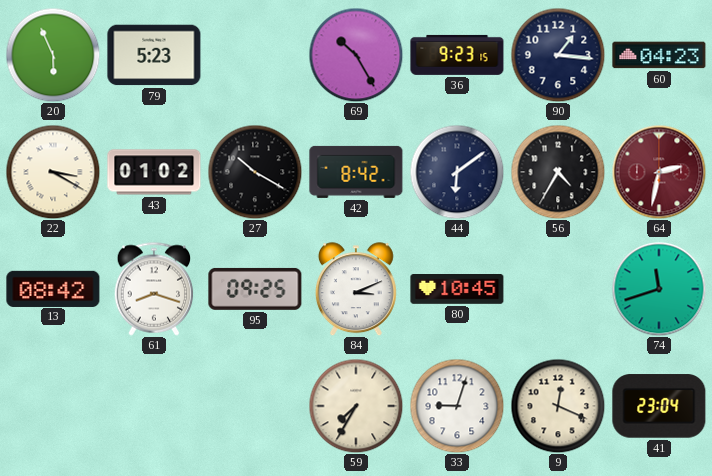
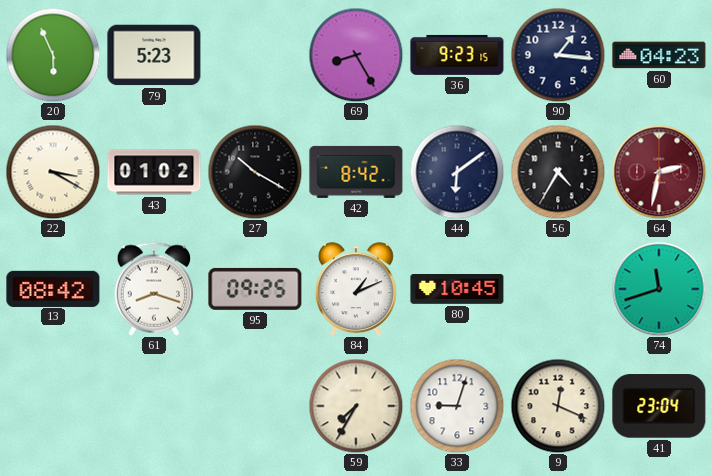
69: 10:25 -> 8:25 (356, 55)
84: 3:11 -> 1:11 (356, 289)
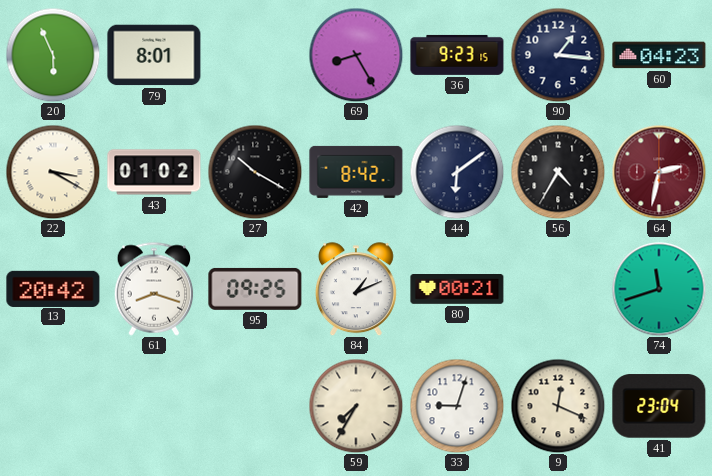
79: 5:23 -> 8:01 (154, 55)
13: 08:42 -> 20:42 (53, 288)
80: 10:45 -> 00:21 (457, 290)
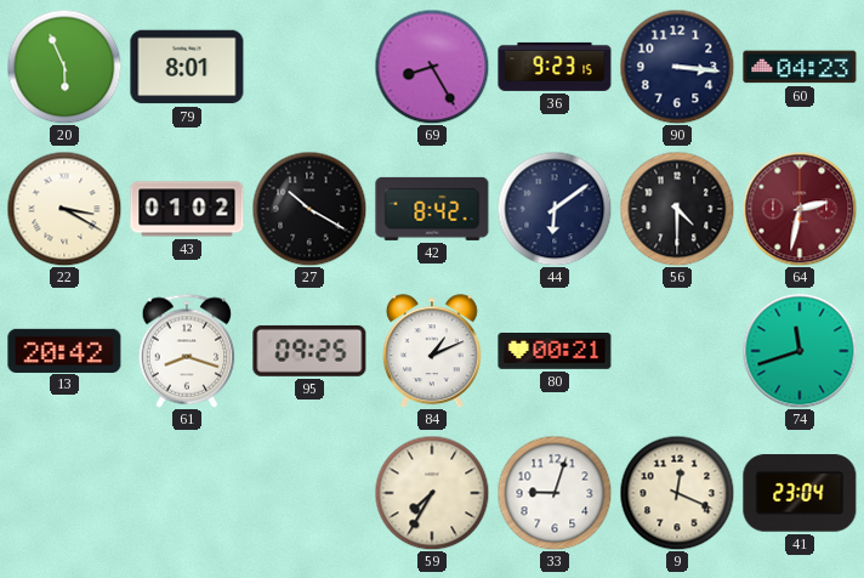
90: 1:16 -> 3:16 (677, 67)
56: 4:35 -> 4:30 (677, 209)
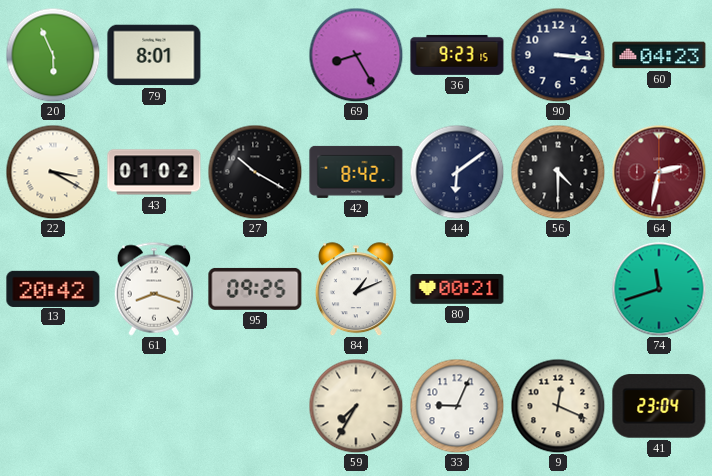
33: 9:03 -> 9:04 (457, 406)
